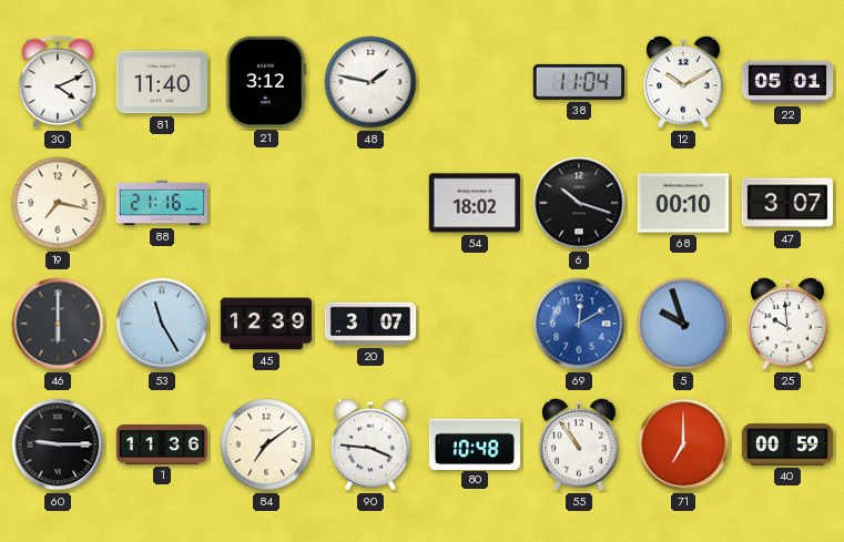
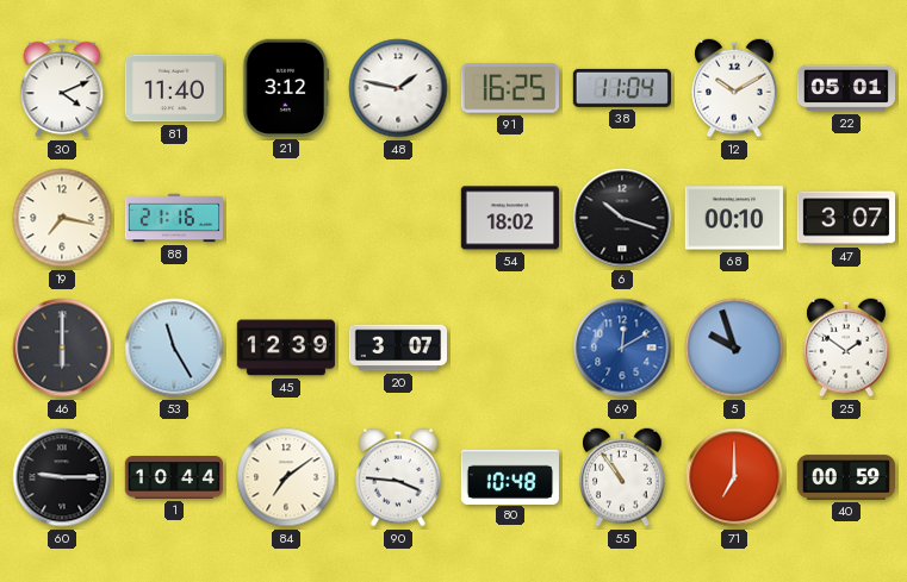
91: none -> 16:25 (510, 88)
25: 9:59 -> 1:51 (846, 348)
1: 11:36 -> 10:44 (173, 478)
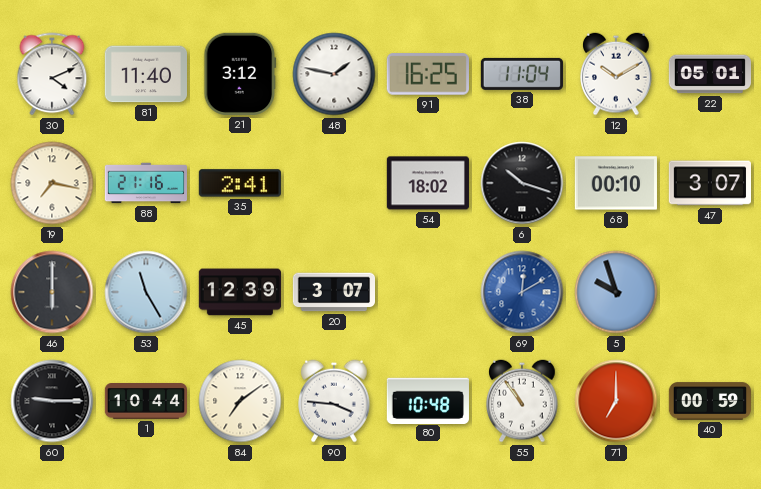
35: none -> 2:41 (240, 183)
25: 1:51 -> none (846, 348)
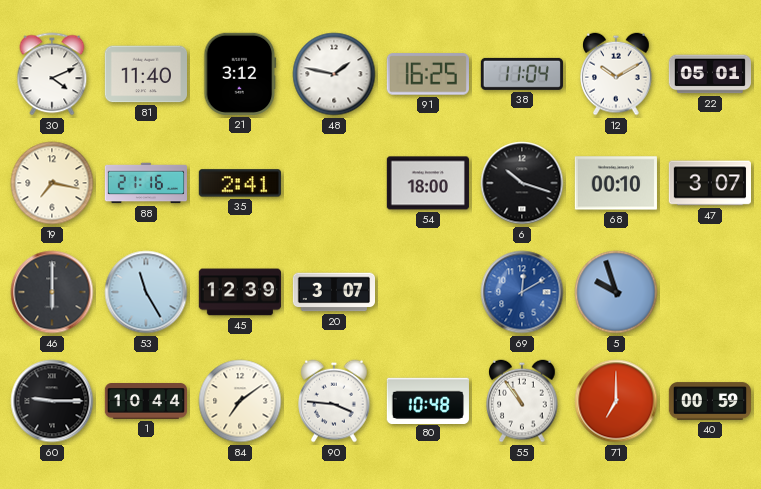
54: 18:02 -> 18:00 (428, 183)
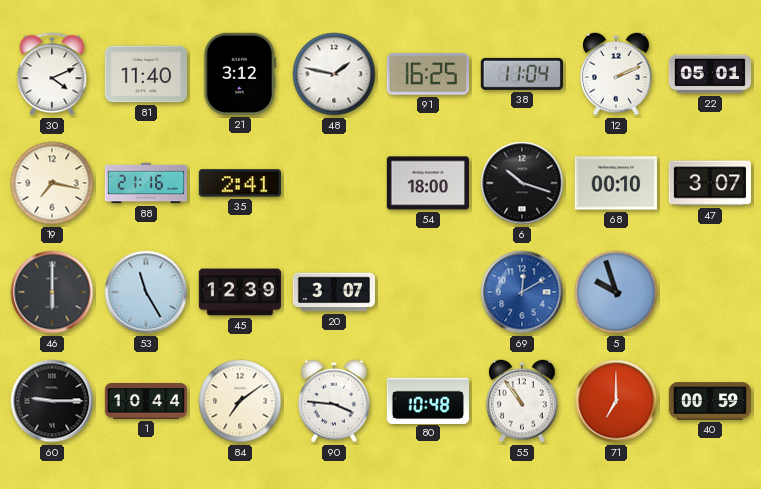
12: 10:10 -> 2:11 (616, 74)
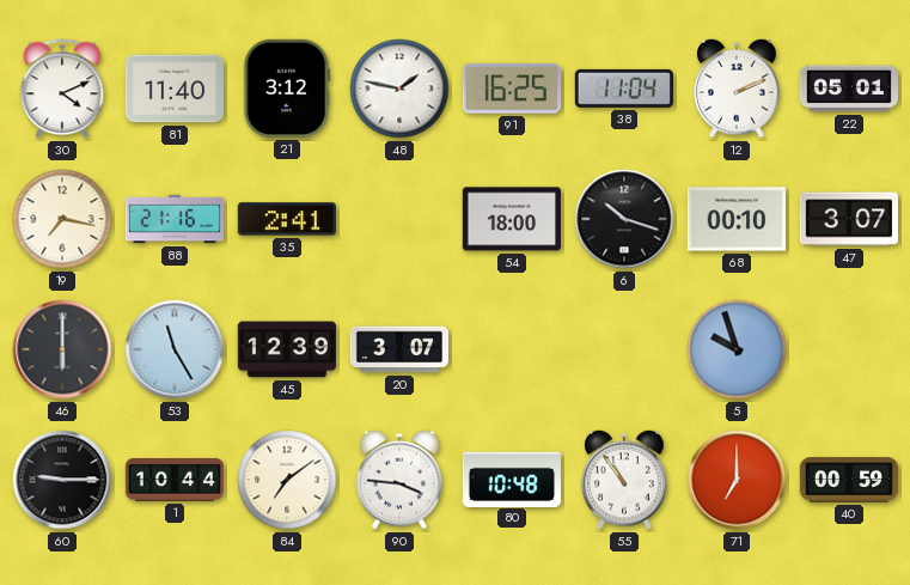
69: 12:10 -> none (522, 292)
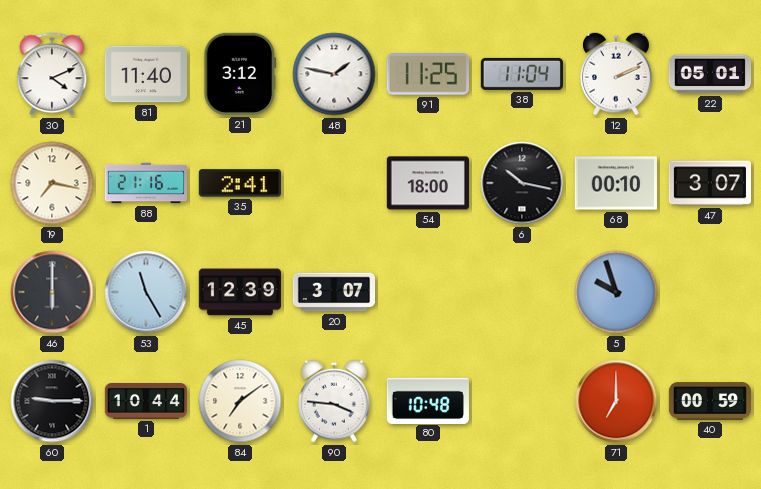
91: 16:25 -> 11:25 (428, 74)
6: 10:18 -> 10:17 (522, 183)
55: 10:54 -> none (624, 480)
